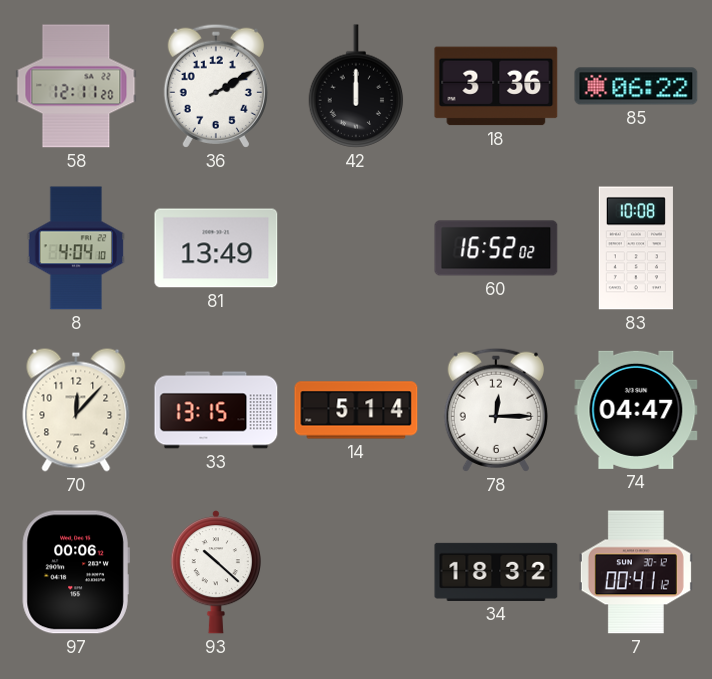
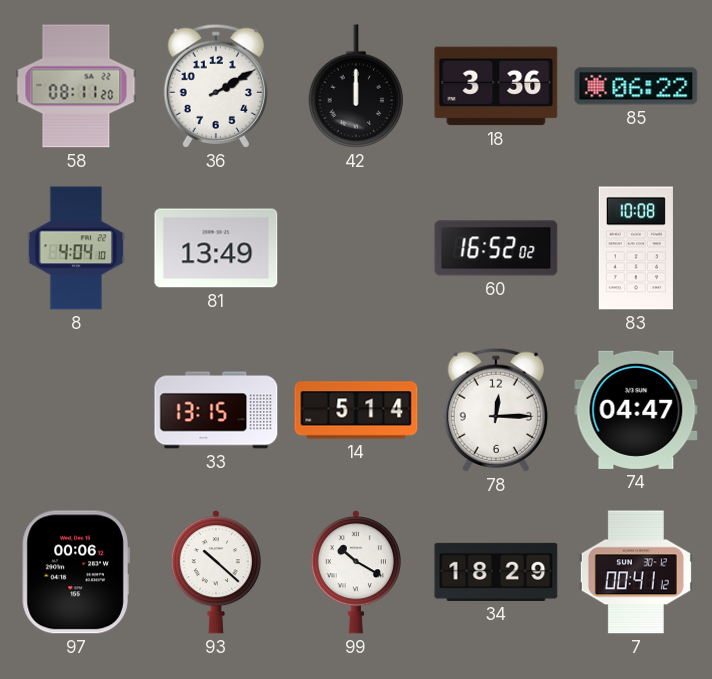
58: 12:11 -> 08:11 (76, 86)
70: 12:07 -> none (76, 410)
99: none -> 10:20 (356, 572)
34: 18:32 -> 18:29 (496, 572)
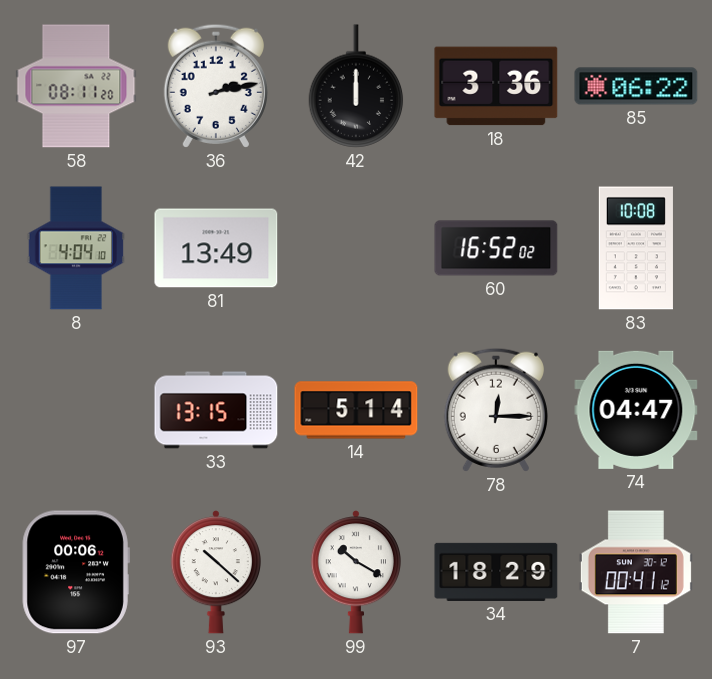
36: 2:10 -> 2:13 (216, 86)
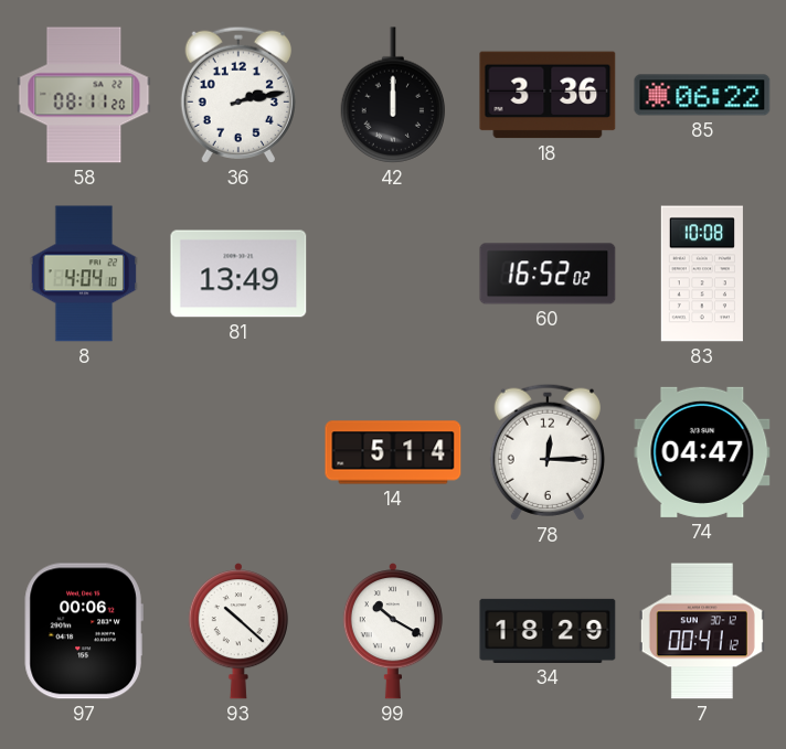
33: 13:15 -> none (216, 410)
